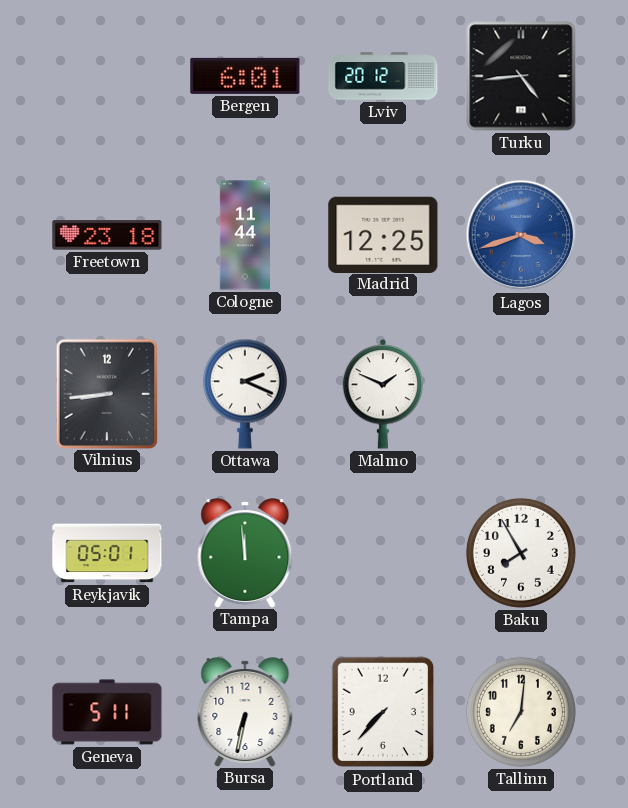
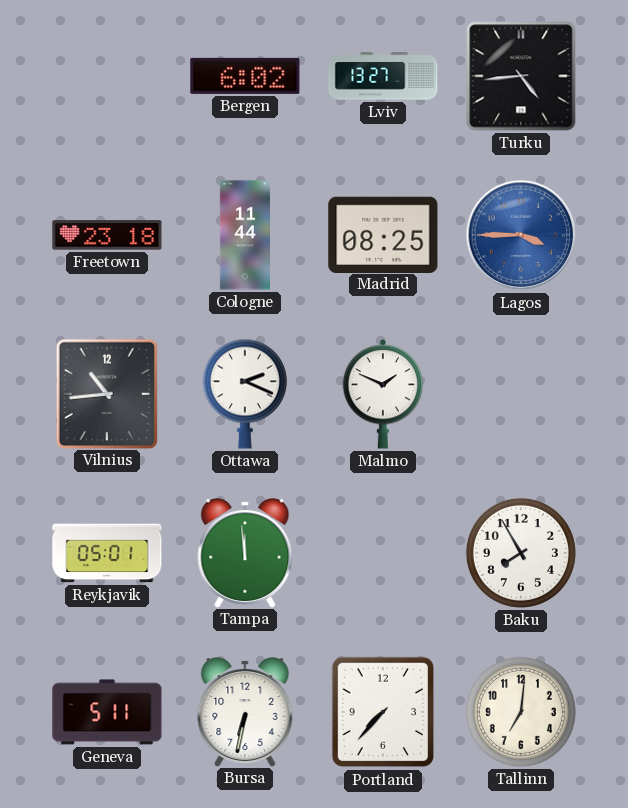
Bergen: 6:01 -> 6:02 (245, 76)
Lviv: 20:12 -> 13:27 (383, 76)
Madrid: 12:25 -> 08:25 (383, 234)
Lagos: 3:42 -> 3:45 (521, 235)
Vilnius: 8:44 -> 10:44 (106, 393)
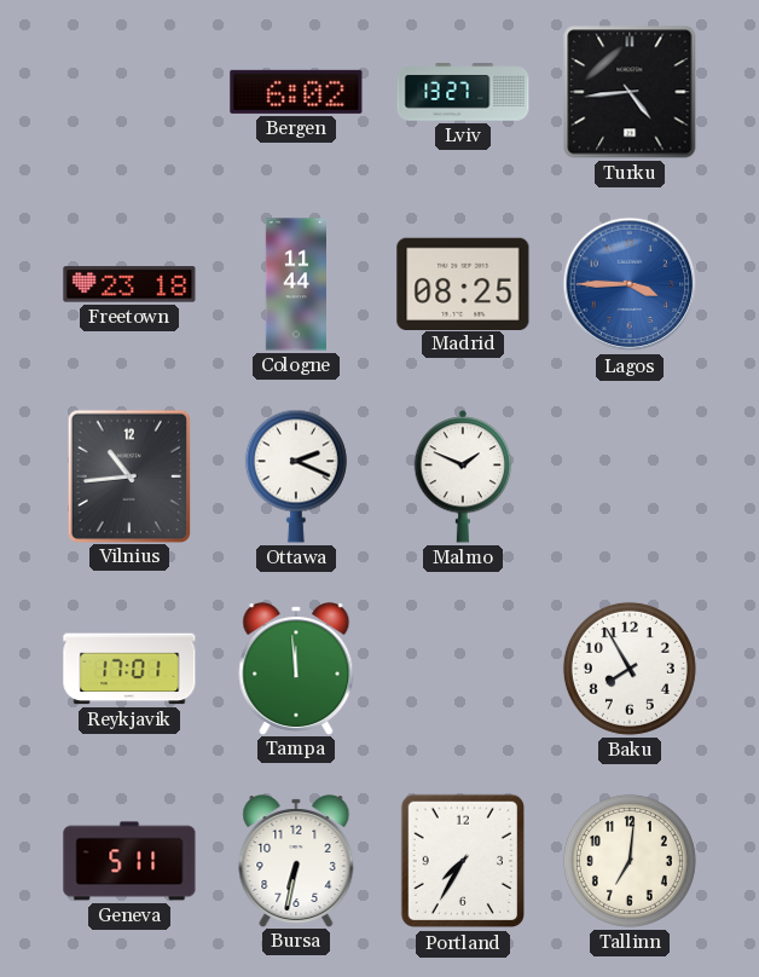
Reykjavik: 05:01 -> 17:01 (129, 669)
Portland: 7:37 -> 7:35 (462, 861)
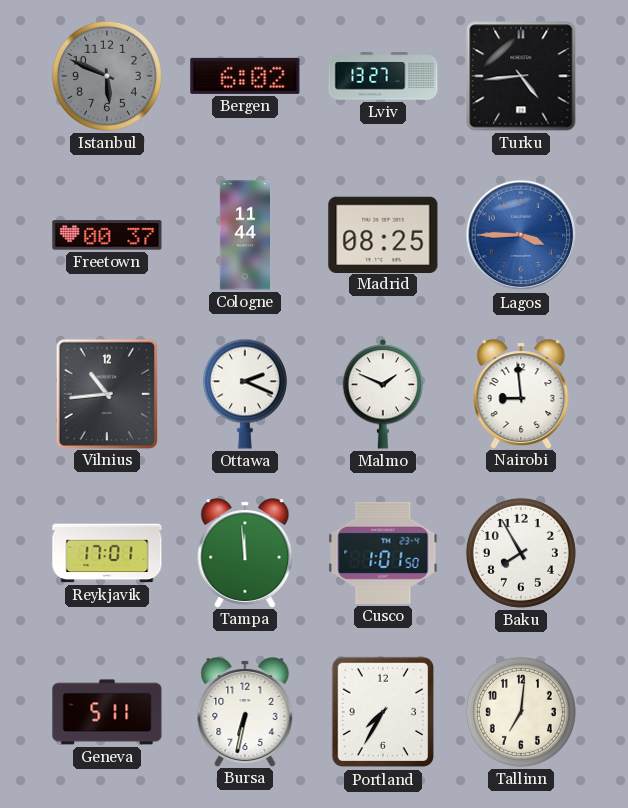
Istanbul: none -> 5:49 (107, 76)
Freetown: 23:18 -> 00:37 (107, 235)
Nairobi: none -> 8:59 (521, 394)
Cusco: none -> 1:01 (383, 553)
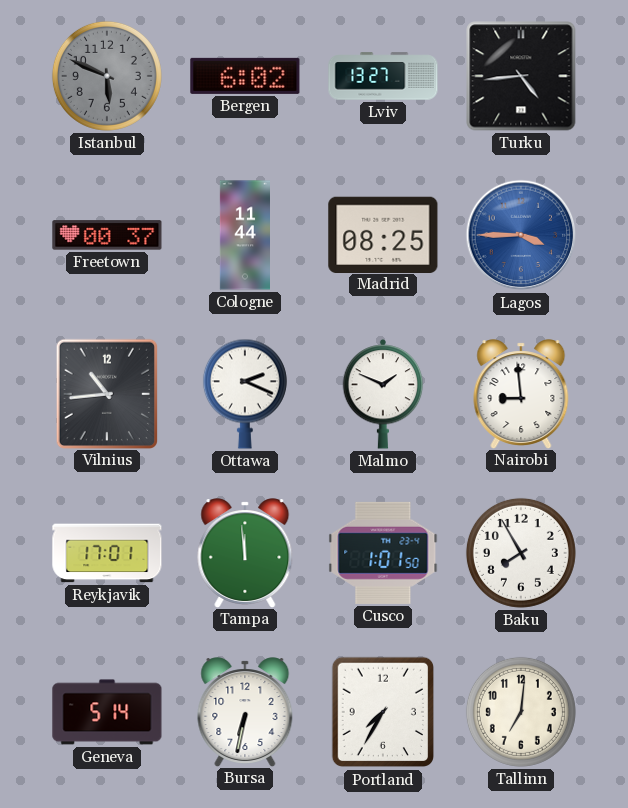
Geneva: 5:11 -> 5:14 (107, 712)
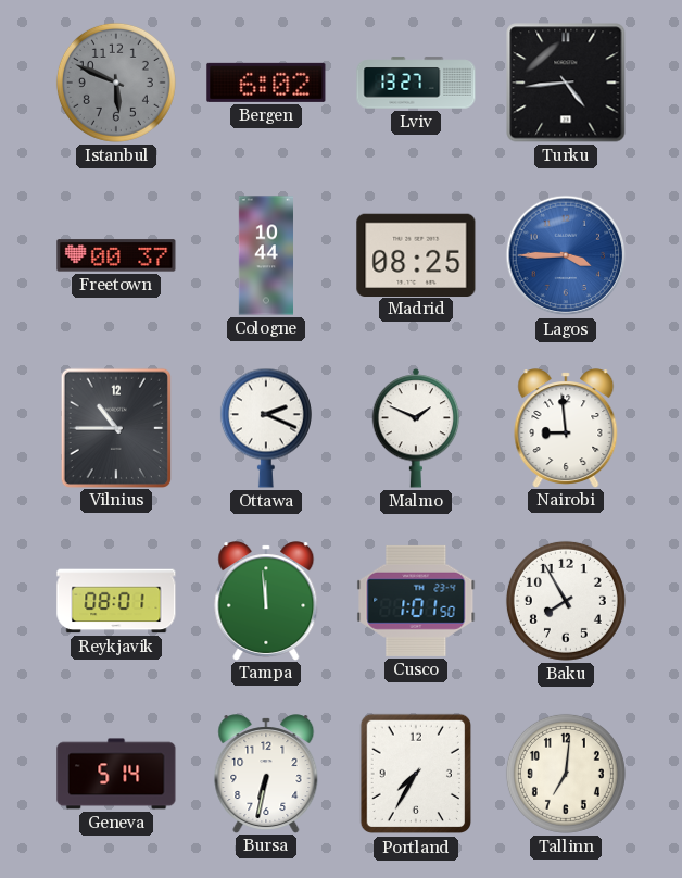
Cologne: 11:44 -> 10:44 (265, 255)
Vilnius: 10:44 -> 10:45 (115, 427)
Reykjavik: 17:01 -> 08:01 (116, 601)
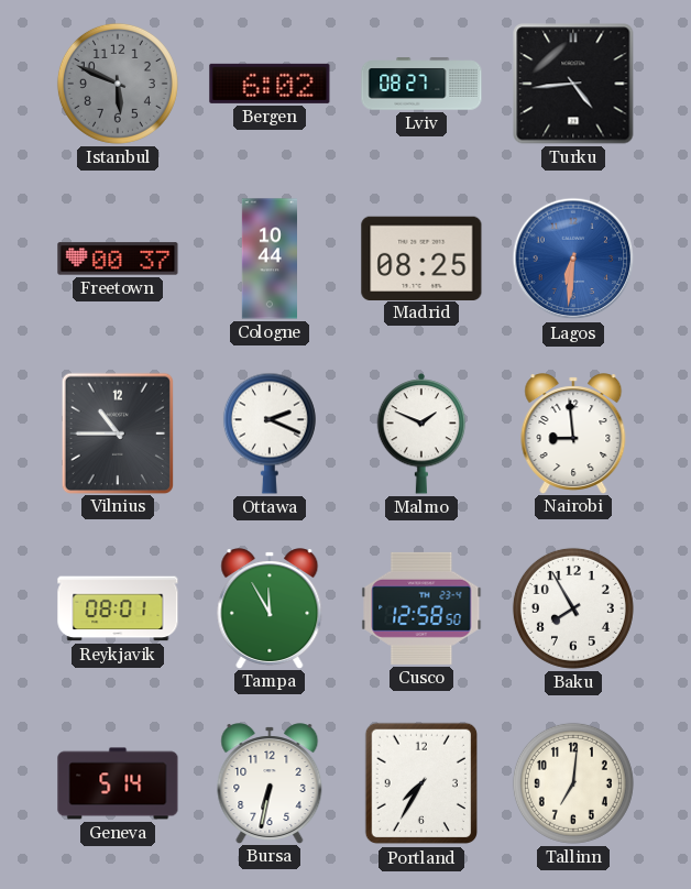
Lviv: 13:27 -> 08:27 (421, 84)
Lagos: 3:45 -> 6:31 (573, 259)
Tampa: 11:59 -> 11:55 (270, 608)
Cusco: 1:01 -> 12:58 (421, 608)
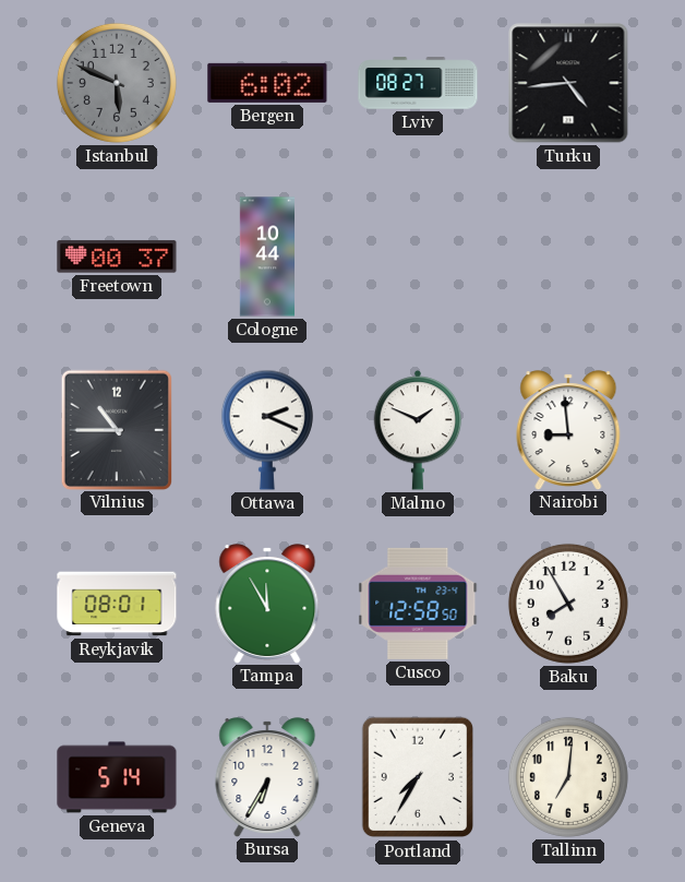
Madrid: 08:25 -> none (421, 257)
Lagos: 6:31 -> none (573, 259)
Bursa: 6:32 -> 6:35 (267, 777)
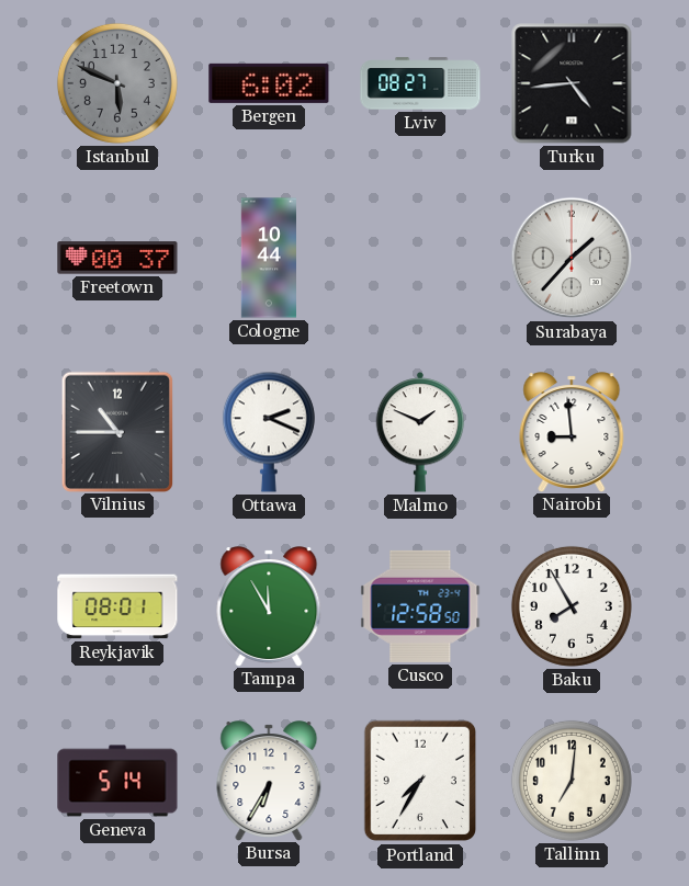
Surabaya: none -> 1:37 (572, 258)
